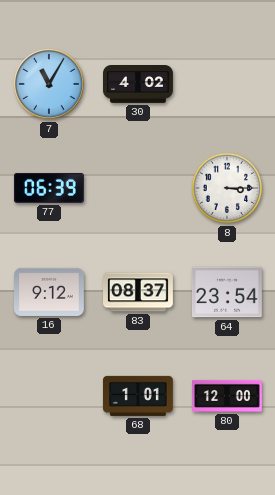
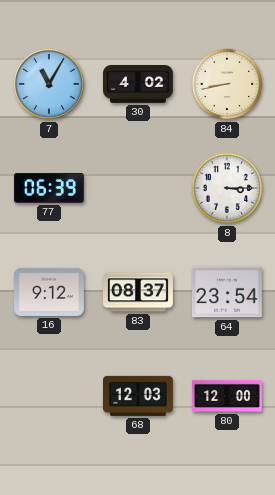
84: none -> 8:43 (227, 84)
68: 1:01 -> 12:03 (138, 396)
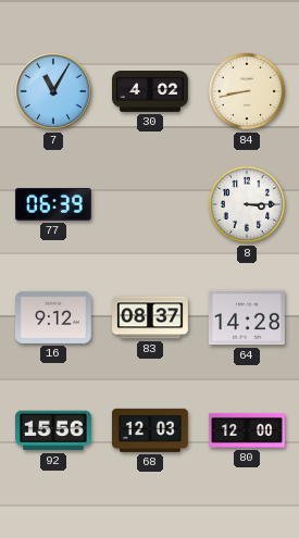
64: 23:54 -> 14:28 (247, 317)
92: none -> 15:56 (53, 430)
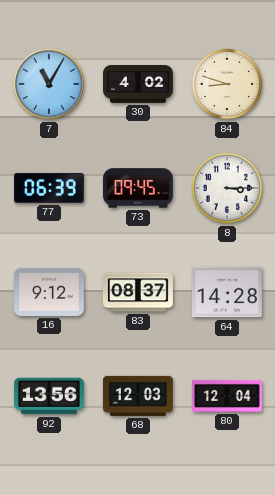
84: 8:43 -> 8:48 (227, 84)
73: none -> 09:45 (139, 188)
92: 15:56 -> 13:56 (49, 396)
80: 12:00 -> 12:04 (228, 396)
